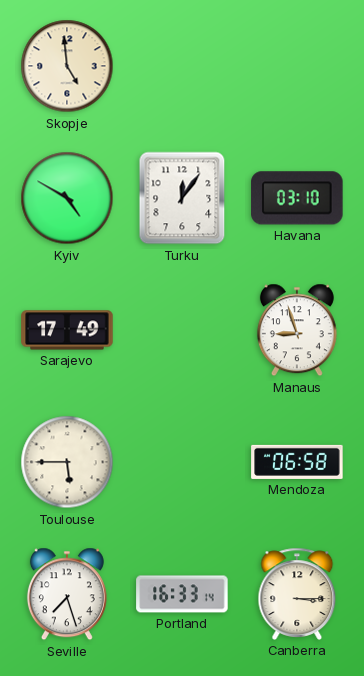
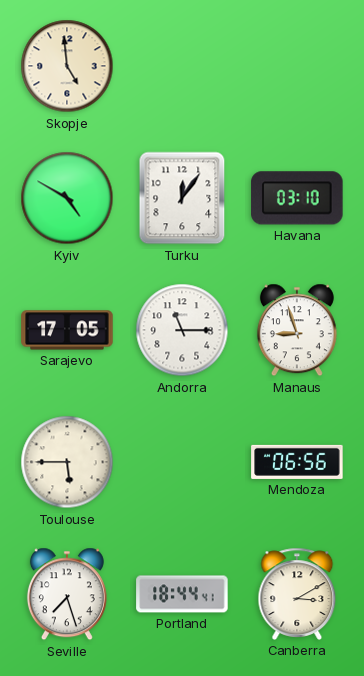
Sarajevo: 17:49 -> 17:05 (67, 330)
Andorra: none -> 11:15 (182, 330)
Mendoza: 06:58 -> 06:56 (297, 462)
Portland: 16:33 -> 18:44 (182, 594)
Canberra: 3:15 -> 3:10 (297, 594)
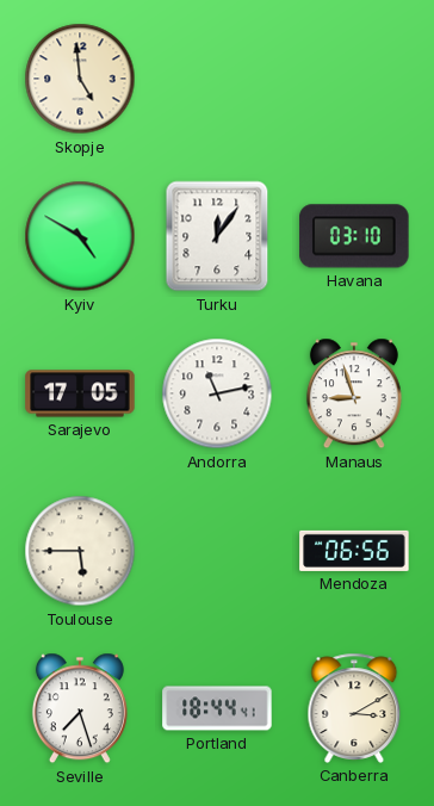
Andorra: 11:15 -> 11:13 (217, 393)
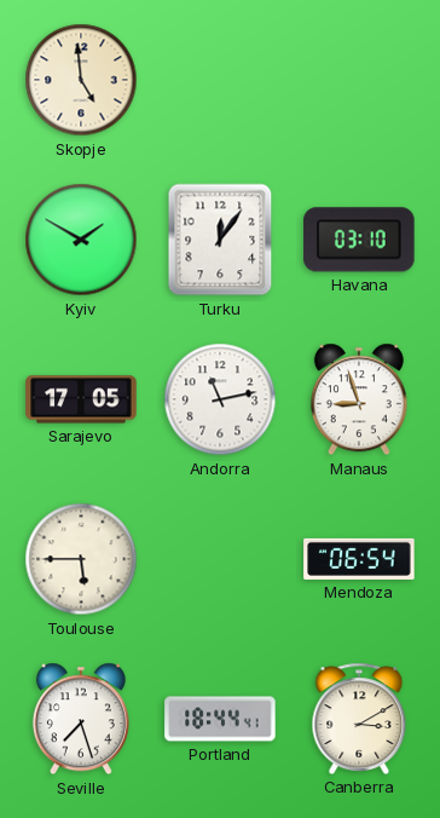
Kyiv: 4:50 -> 1:50 (81, 240)
Mendoza: 06:56 -> 06:54 (359, 559)
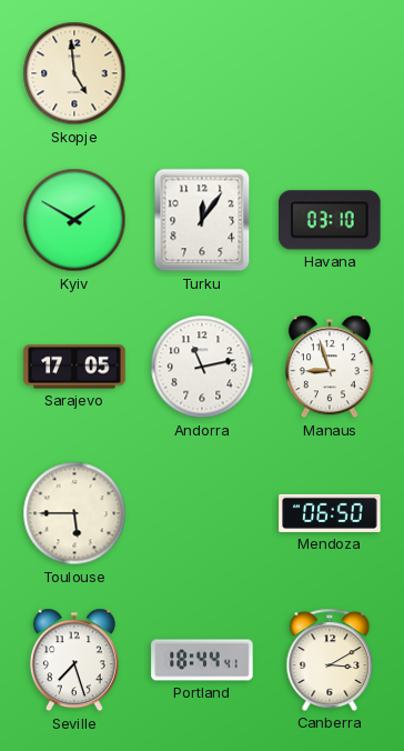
Mendoza: 06:54 -> 06:50 (330, 513)
